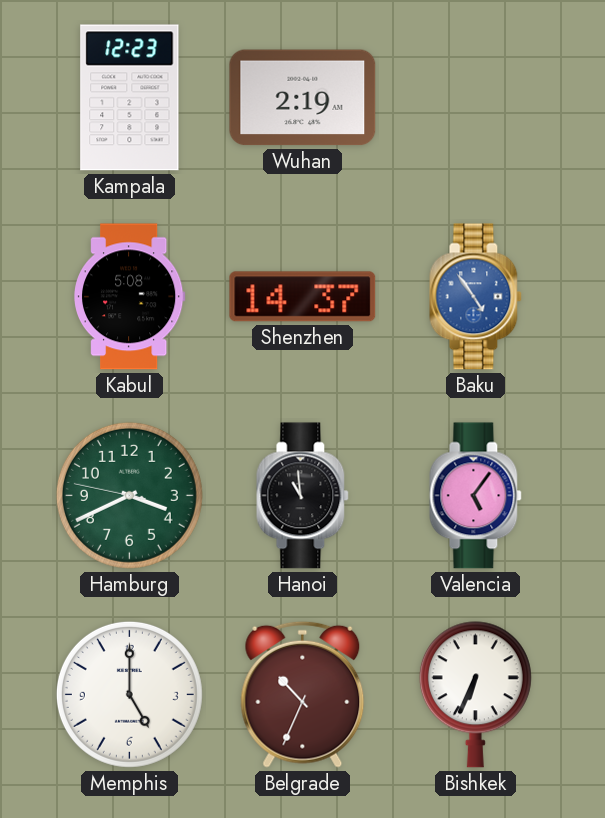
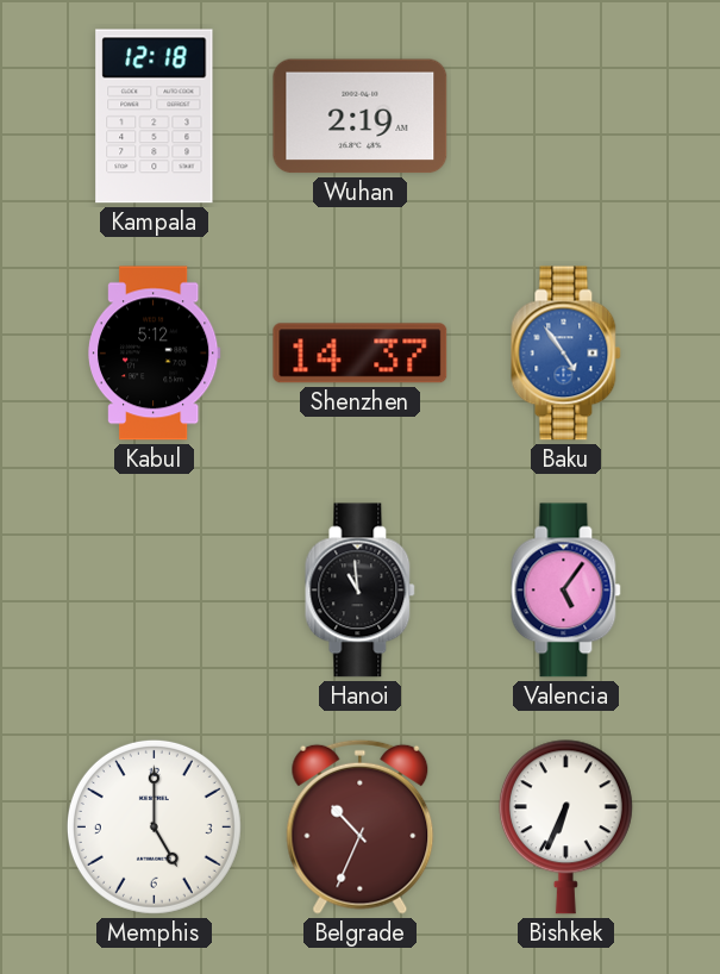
Kampala: 12:23 -> 12:18 (155, 117)
Kabul: 5:08 -> 5:12 (154, 354)
Hamburg: 3:40 -> none (129, 495)
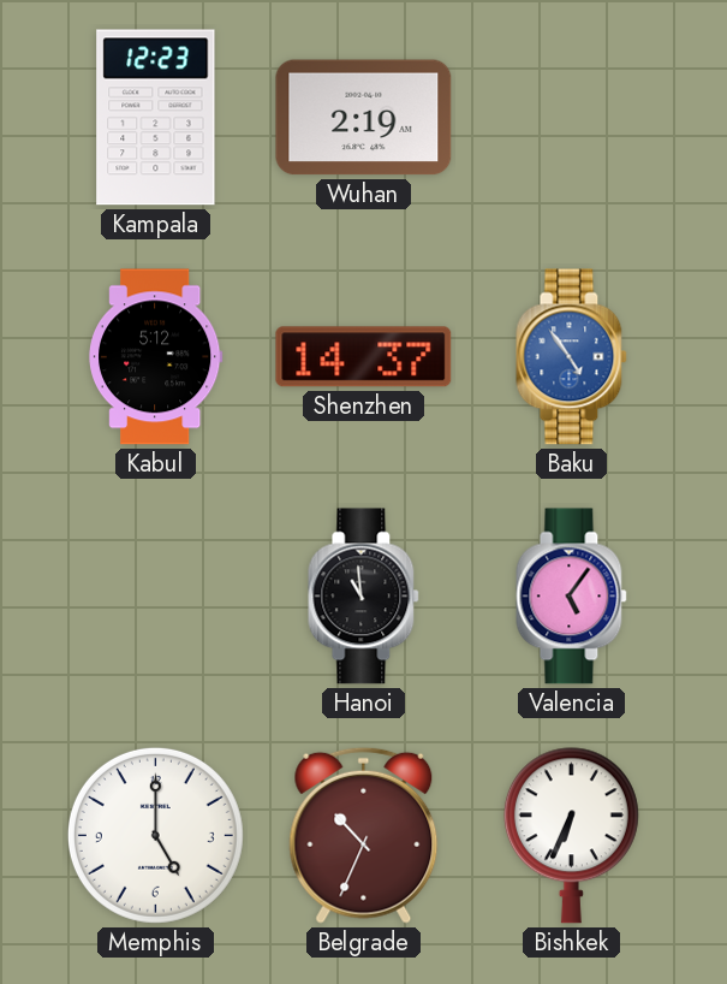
Kampala: 12:18 -> 12:23 (156, 118)
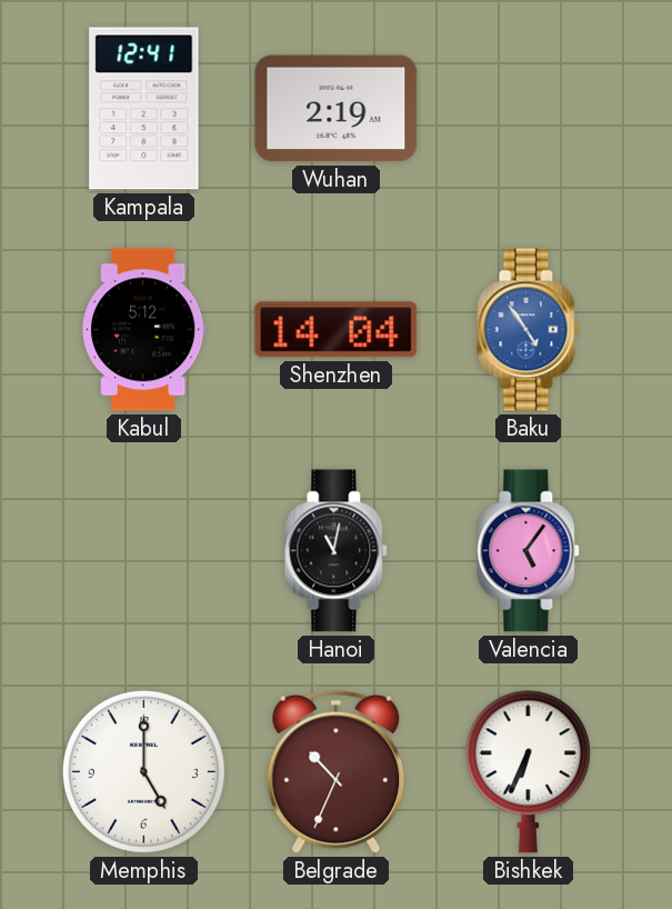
Kampala: 12:23 -> 12:41 (144, 109)
Shenzhen: 14:37 -> 14:04 (337, 330)
Hanoi: 10:59 -> 11:02 (337, 551)
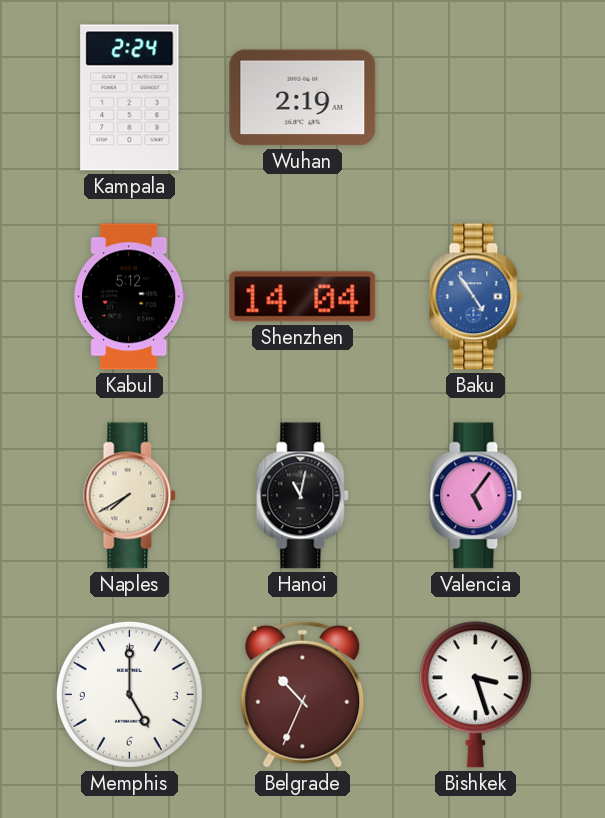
Kampala: 12:41 -> 2:24 (130, 98)
Naples: none -> 7:40 (130, 496)
Bishkek: 6:34 -> 3:27 (475, 695)
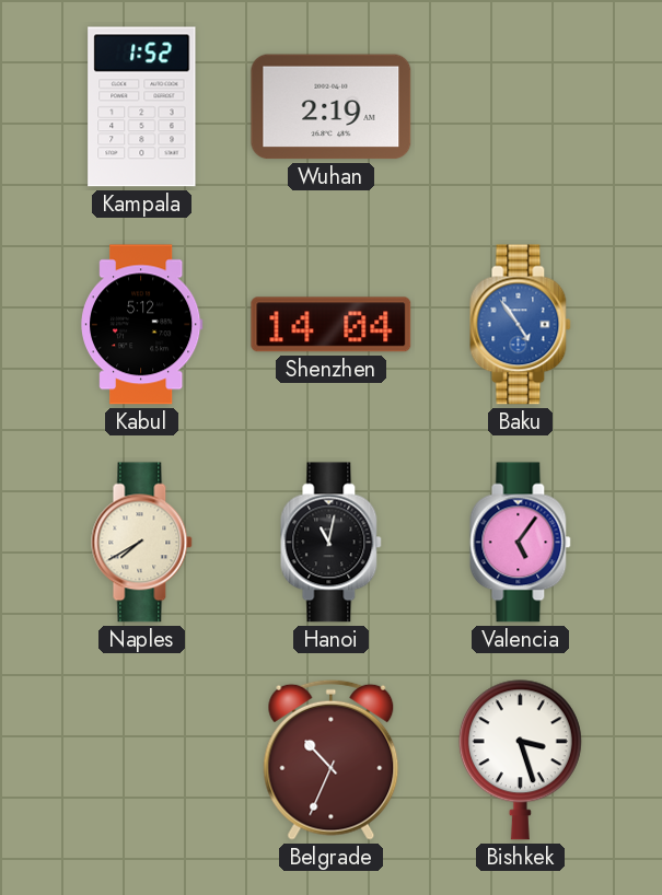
Kampala: 2:24 -> 1:52 (142, 107)
Memphis: 5:00 -> none (129, 694)
